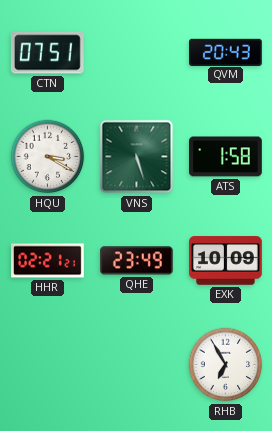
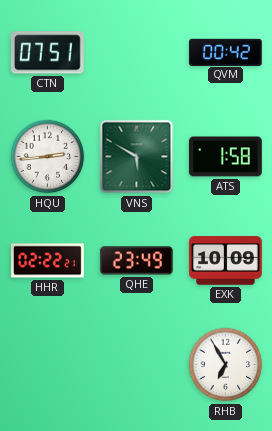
QVM: 20:43 -> 00:42 (226, 52)
HQU: 3:20 -> 2:44 (48, 157)
VNS: 5:27 -> 5:50 (137, 157)
HHR: 02:21 -> 02:22 (48, 261)
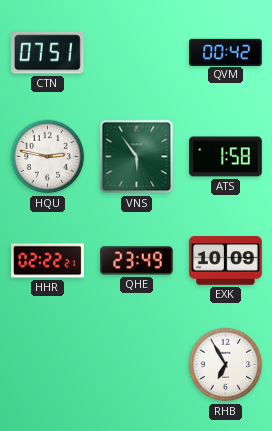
HQU: 2:44 -> 2:47 (48, 157)
VNS: 5:50 -> 5:54 (137, 157)
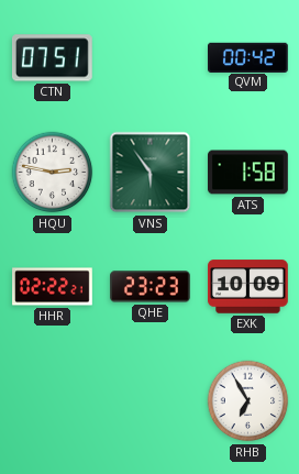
QHE: 23:49 -> 23:23 (151, 287)
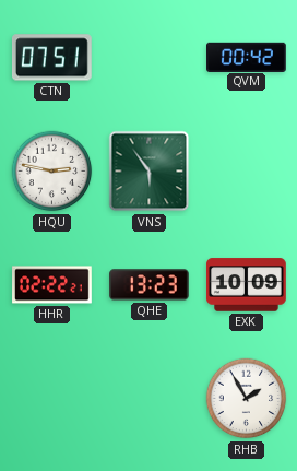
ATS: 1:58 -> none (248, 173)
QHE: 23:23 -> 13:23 (150, 285)
RHB: 6:55 -> 1:55 (247, 399)
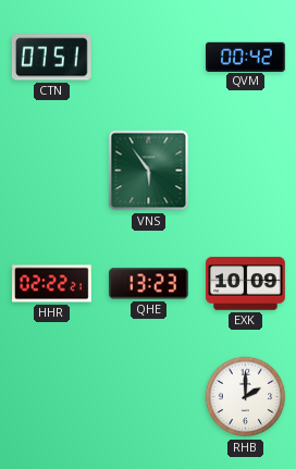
HQU: 2:47 -> none (52, 172)
RHB: 1:55 -> 2:00 (246, 397)
